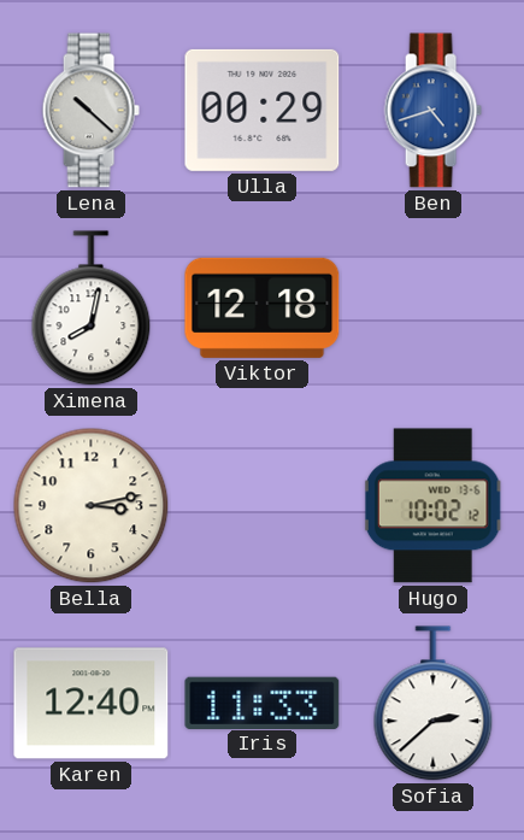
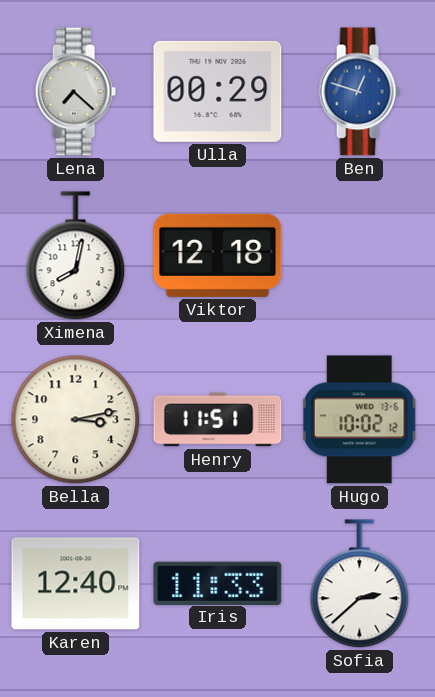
Lena: 10:22 -> 7:22 (75, 92)
Ben: 4:42 -> 12:48 (359, 92)
Henry: none -> 11:51 (218, 420)
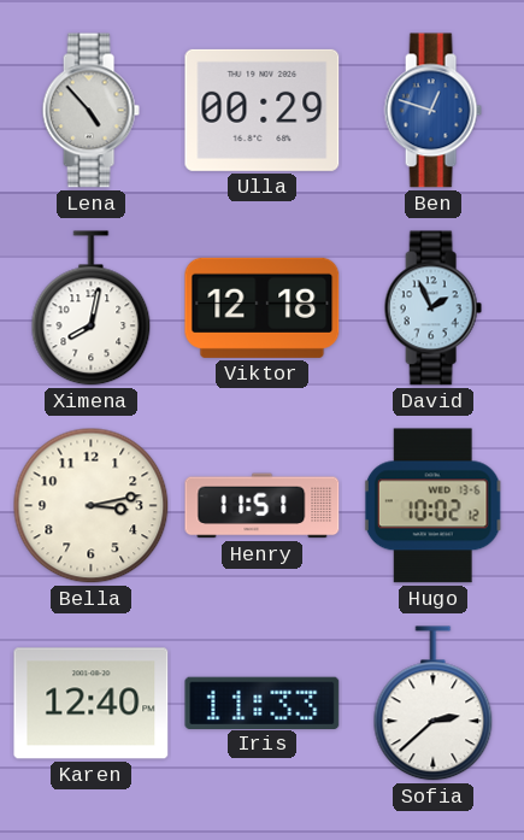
Lena: 7:22 -> 4:53 (90, 111)
David: none -> 1:56 (432, 309)
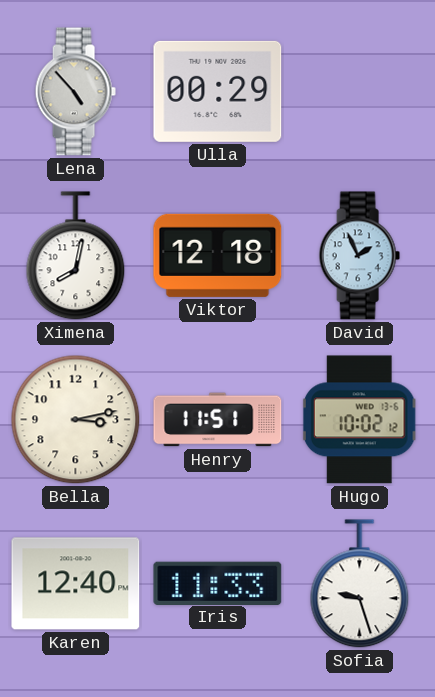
Ben: 12:48 -> none (432, 111)
Sofia: 2:38 -> 9:27 (360, 584)
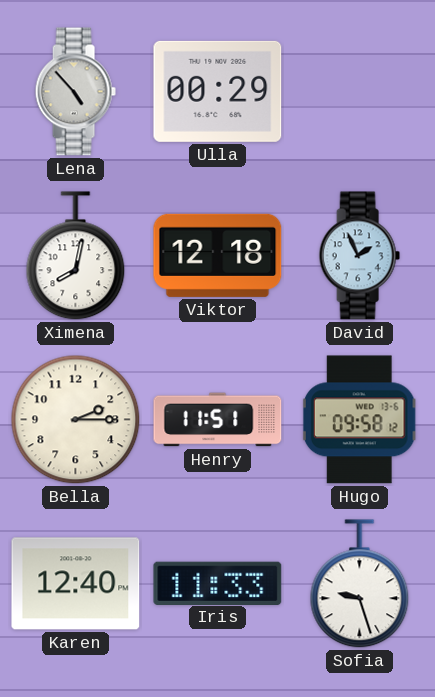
Bella: 3:13 -> 2:15 (76, 420)
Hugo: 10:02 -> 09:58 (359, 420)
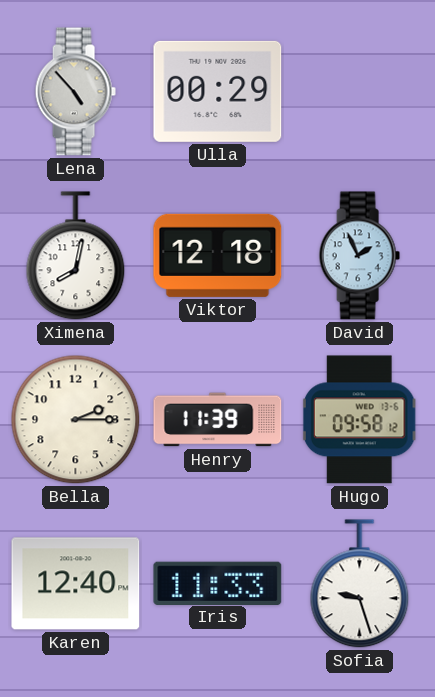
Henry: 11:51 -> 11:39 (218, 420)
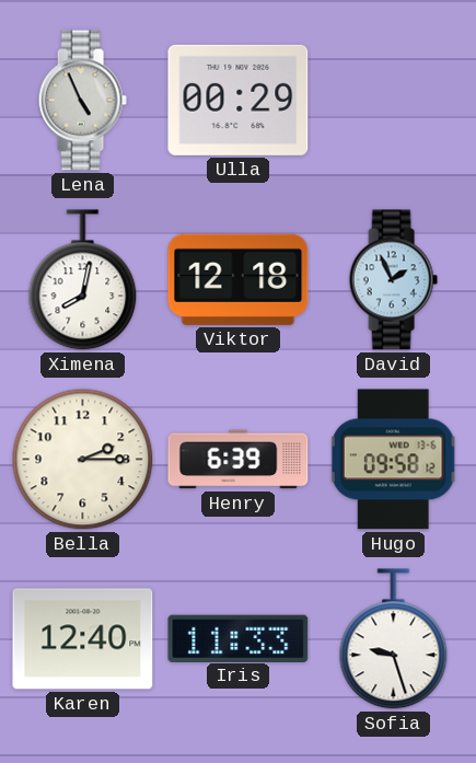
Lena: 4:53 -> 4:56 (82, 101)
Henry: 11:39 -> 6:39 (239, 460)
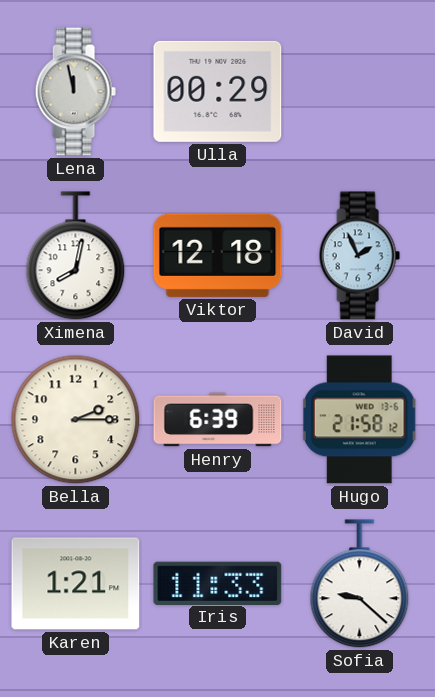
Lena: 4:56 -> 11:58 (75, 92)
Hugo: 09:58 -> 21:58 (359, 420)
Karen: 12:40 -> 1:21 (76, 584)
Sofia: 9:27 -> 9:22 (360, 584)
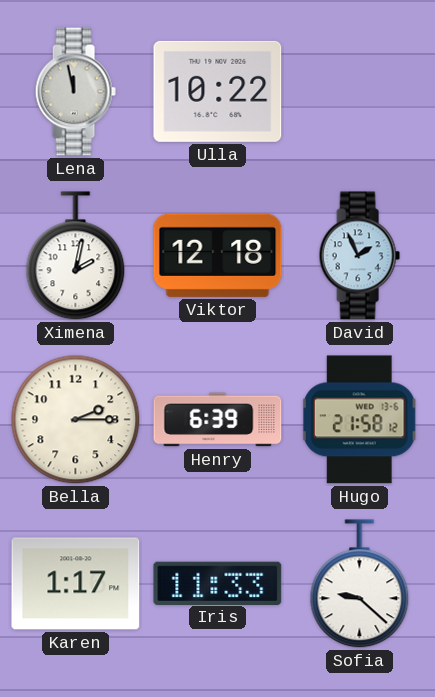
Ulla: 00:29 -> 10:22 (218, 91)
Ximena: 8:02 -> 2:02 (76, 256)
Karen: 1:21 -> 1:17 (76, 584)
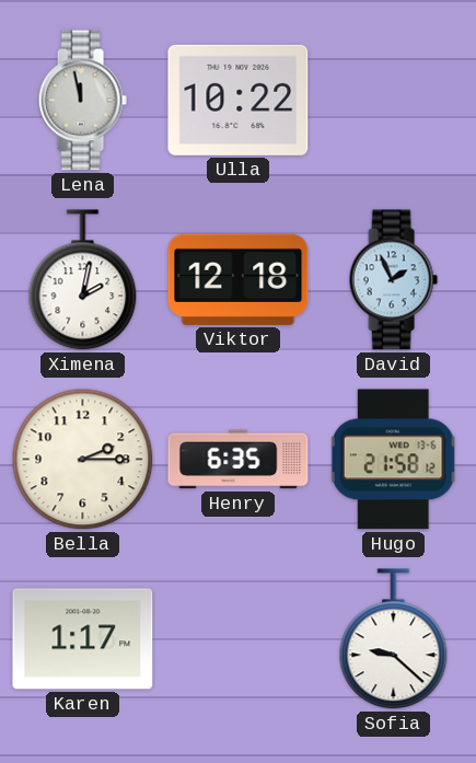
Henry: 6:39 -> 6:35 (239, 460)
Iris: 11:33 -> none (218, 583)
